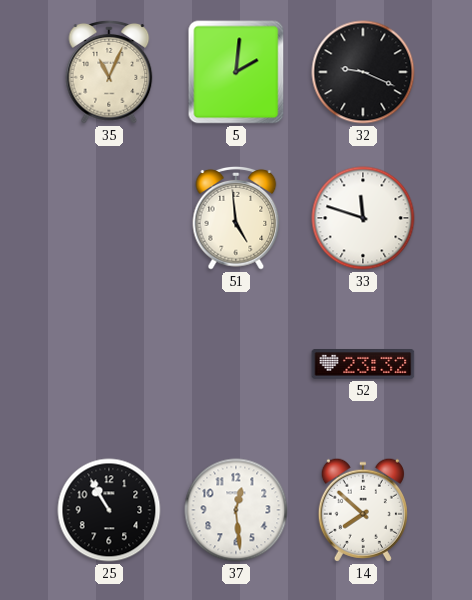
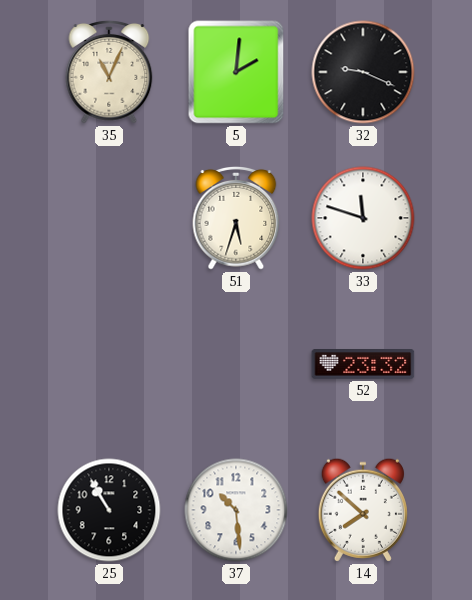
51: 4:59 -> 5:33 (236, 219)
37: 12:29 -> 10:29 (236, 510)
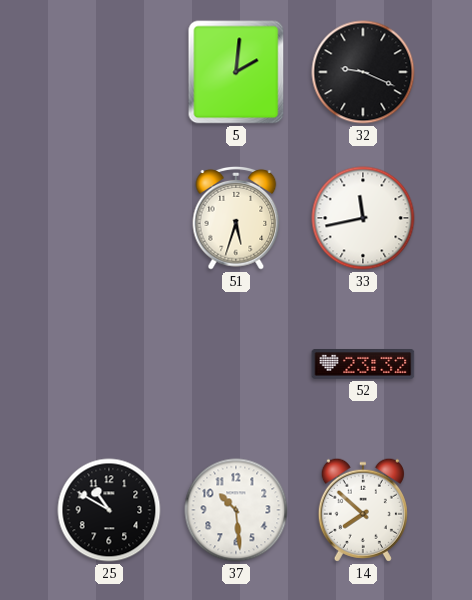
35: 11:04 -> none (109, 73)
33: 11:48 -> 11:43 (363, 218)
25: 10:55 -> 10:50 (109, 510)
